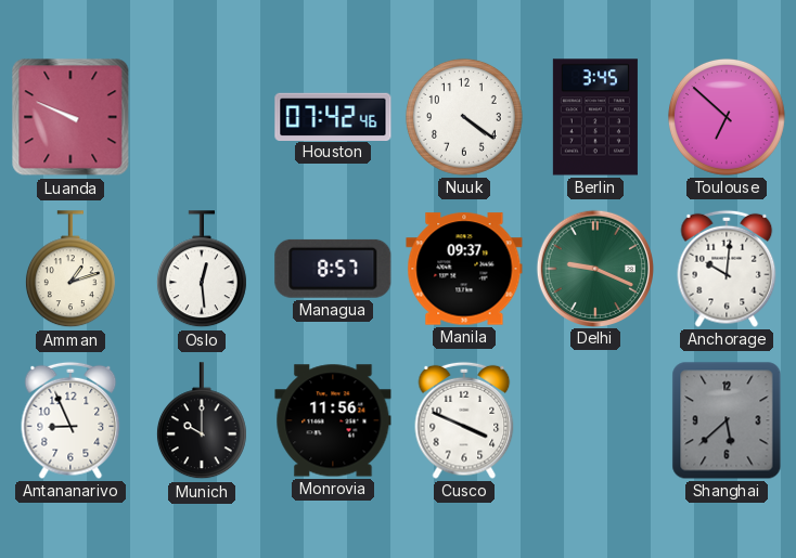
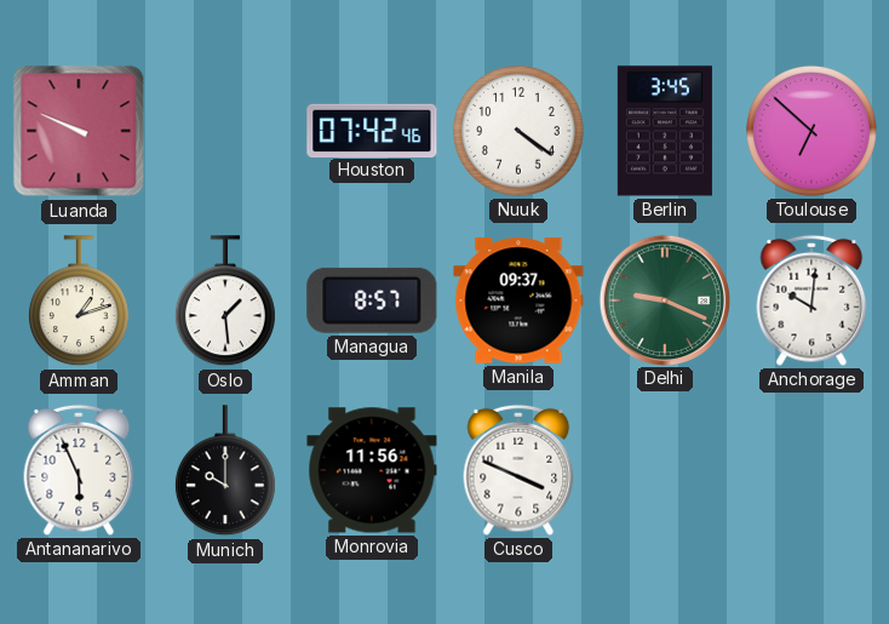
Oslo: 12:29 -> 1:29 (225, 302)
Antananarivo: 8:56 -> 5:56 (79, 470)
Shanghai: 5:38 -> none (727, 420)
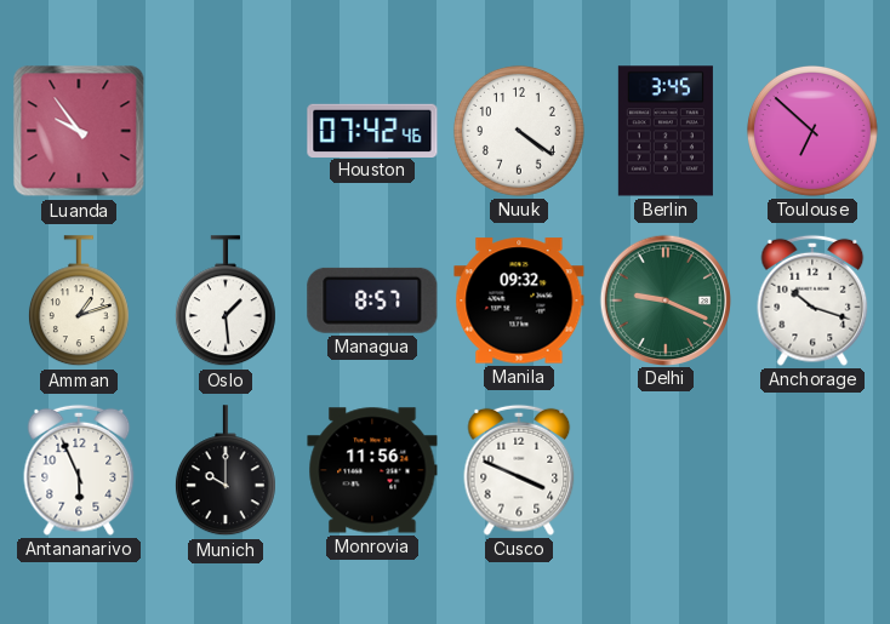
Luanda: 9:49 -> 9:54 (79, 131)
Manila: 09:37 -> 09:32 (519, 300)
Anchorage: 10:01 -> 10:18 (812, 300)
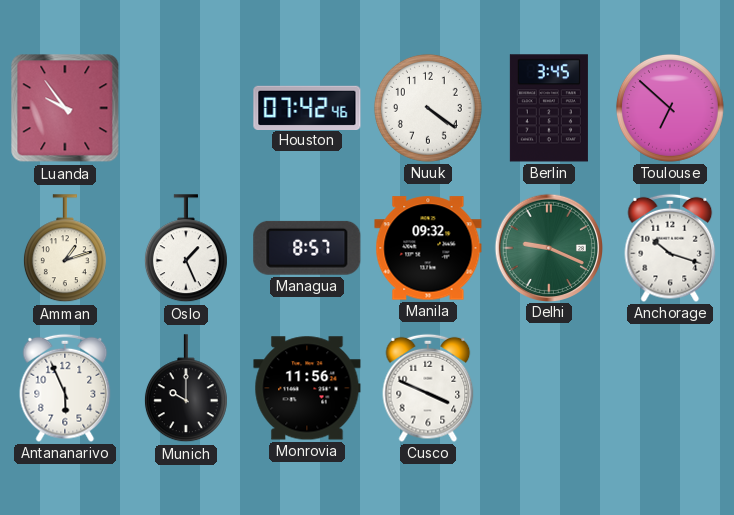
Oslo: 1:29 -> 1:26 (186, 249)
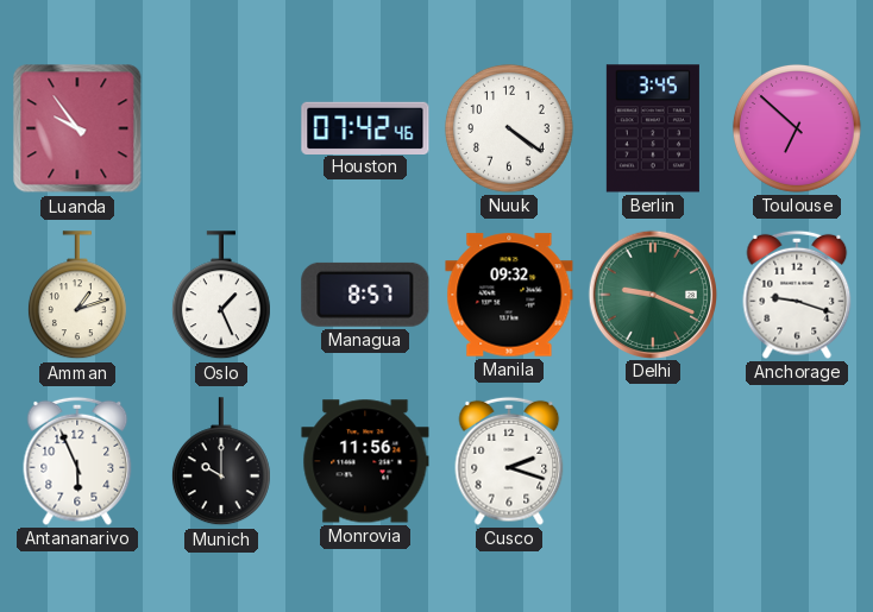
Anchorage: 10:18 -> 9:18 (797, 295)
Cusco: 3:49 -> 2:18 (509, 461)
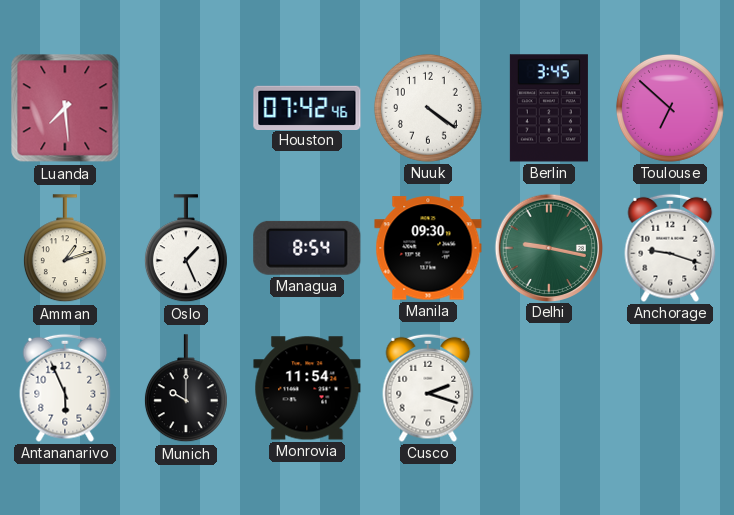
Luanda: 9:54 -> 7:29 (65, 108)
Managua: 8:57 -> 8:54 (307, 248)
Manila: 09:32 -> 09:30 (428, 248)
Delhi: 9:19 -> 9:17 (548, 247)
Monrovia: 11:56 -> 11:54 (307, 388)
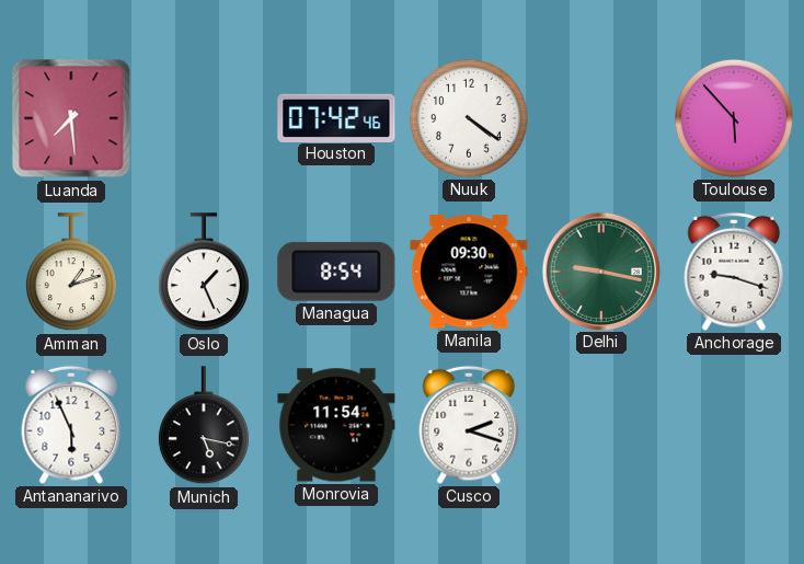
Berlin: 3:45 -> none (549, 108)
Toulouse: 6:52 -> 5:53 (734, 118)
Munich: 10:00 -> 5:17 (204, 426)
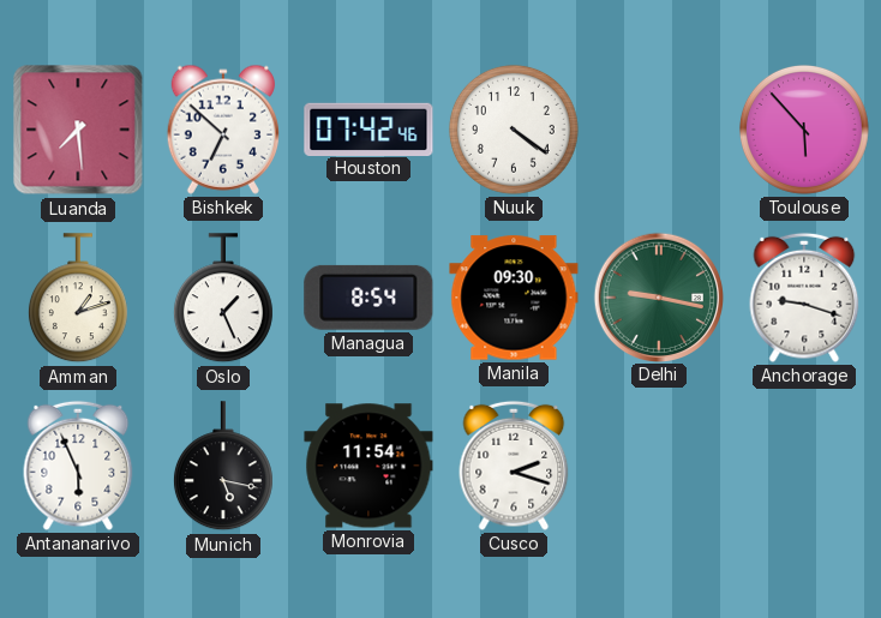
Bishkek: none -> 6:52 (223, 130)
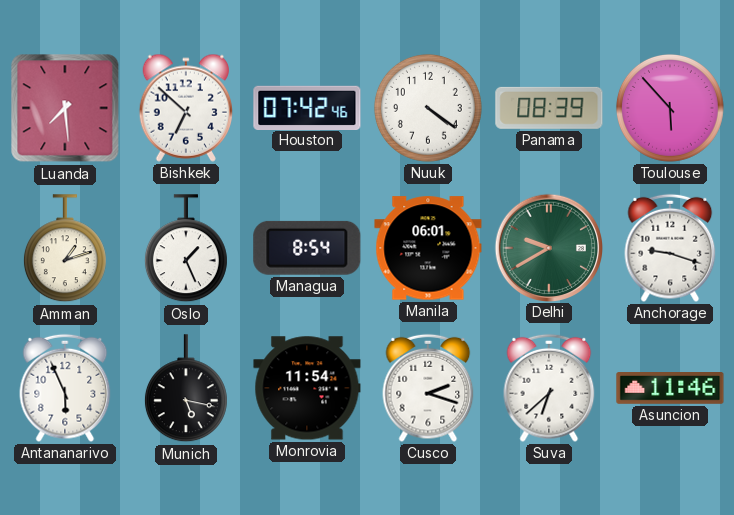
Panama: none -> 08:39 (549, 108)
Manila: 09:30 -> 06:01 (428, 248)
Delhi: 9:17 -> 9:40 (548, 247)
Suva: none -> 6:38 (549, 388)
Asuncion: none -> 11:46 (670, 389)
